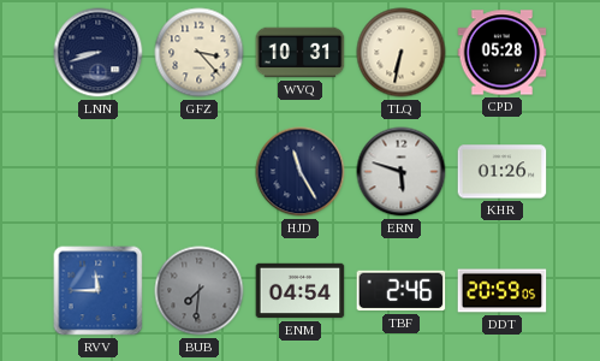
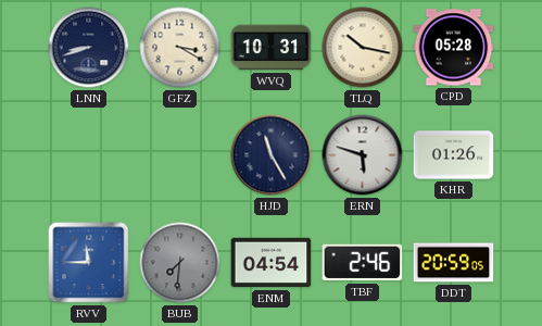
GFZ: 3:23 -> 3:20 (180, 48)
TLQ: 6:32 -> 10:17 (363, 48)
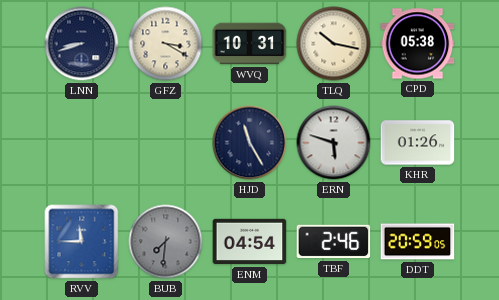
CPD: 05:28 -> 05:38 (418, 44)
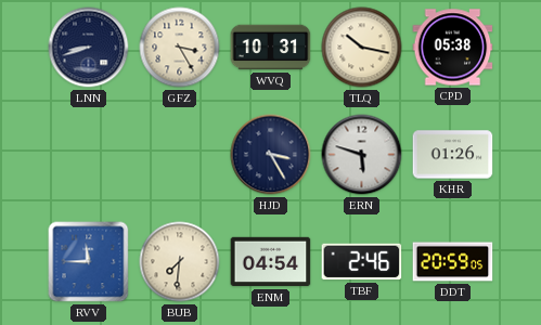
GFZ: 3:20 -> 3:25 (180, 48)
HJD: 11:25 -> 3:25 (271, 155)
BUB dial: grey -> cream (180, 262)
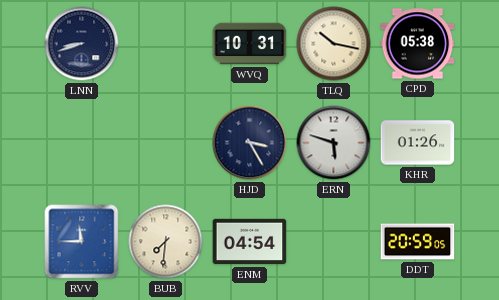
GFZ: 3:25 -> none (180, 48)
TBF: 2:46 -> none (362, 262)
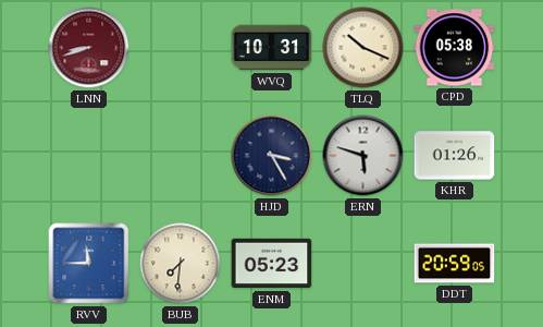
LNN dial: navy -> burgundy (89, 48)
TLQ: 10:17 -> 10:19 (363, 48)
ENM: 04:54 -> 05:23 (272, 264)
